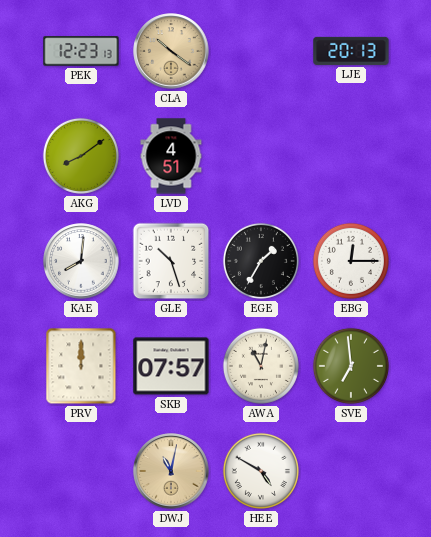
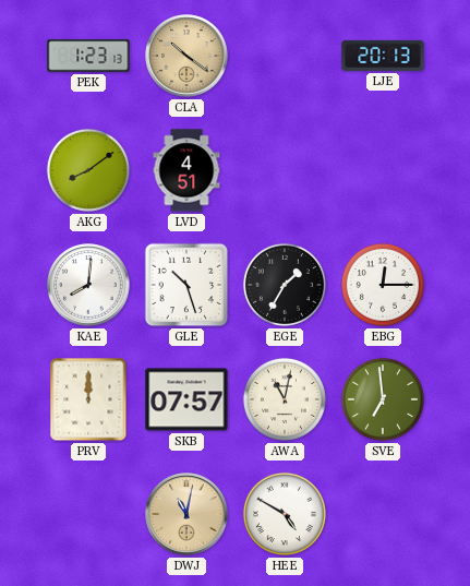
PEK: 12:23 -> 1:23 (88, 56)
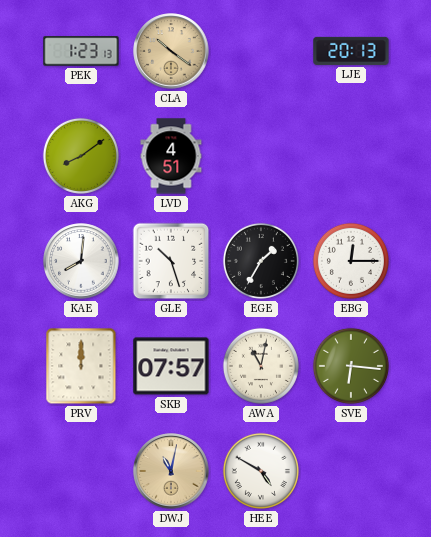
SVE: 6:59 -> 6:16 (351, 366)
